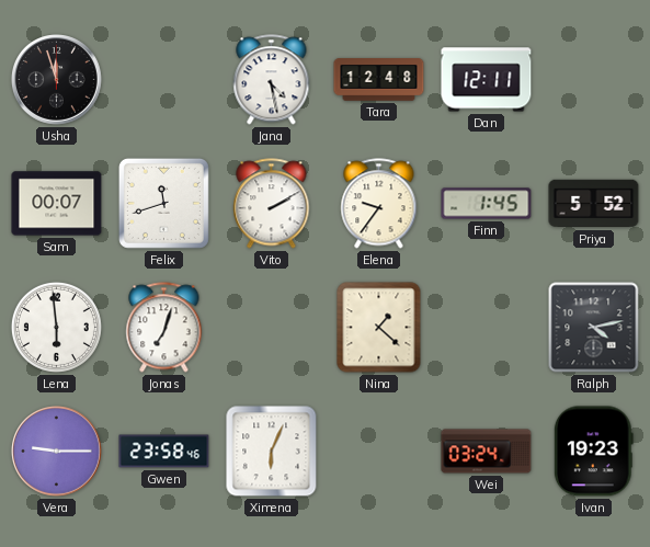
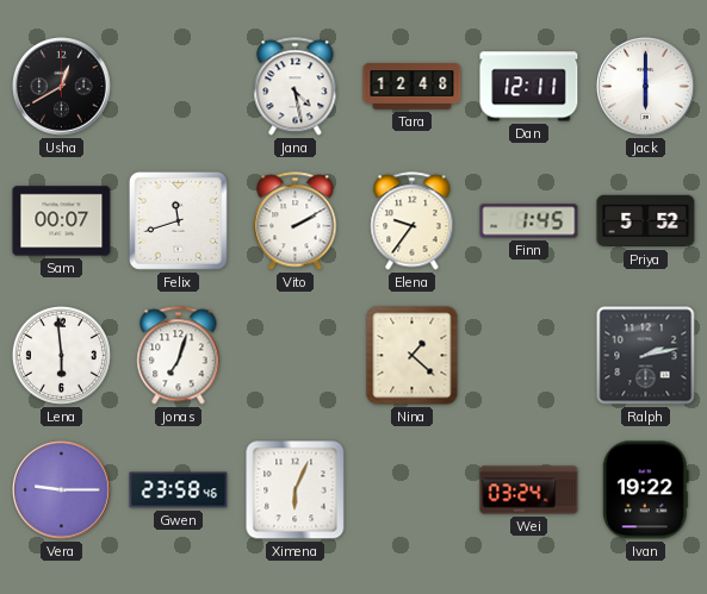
Usha: 11:57 -> 12:40 (62, 87)
Jack: none -> 6:00 (646, 87)
Ralph: 4:13 -> 2:13 (646, 356)
Ivan: 19:23 -> 19:22 (645, 490)
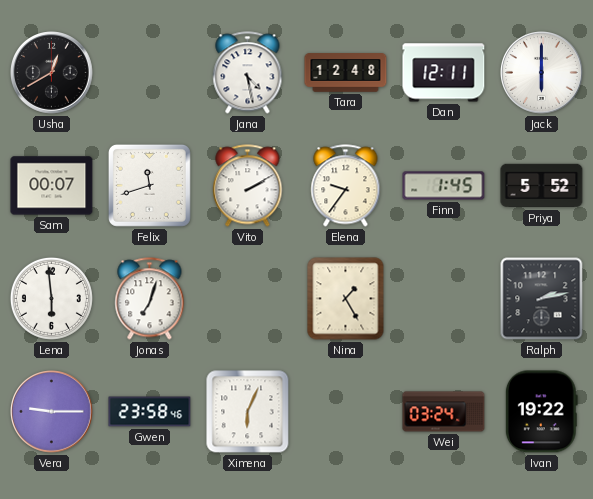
Nina: 1:22 -> 1:25 (346, 299)
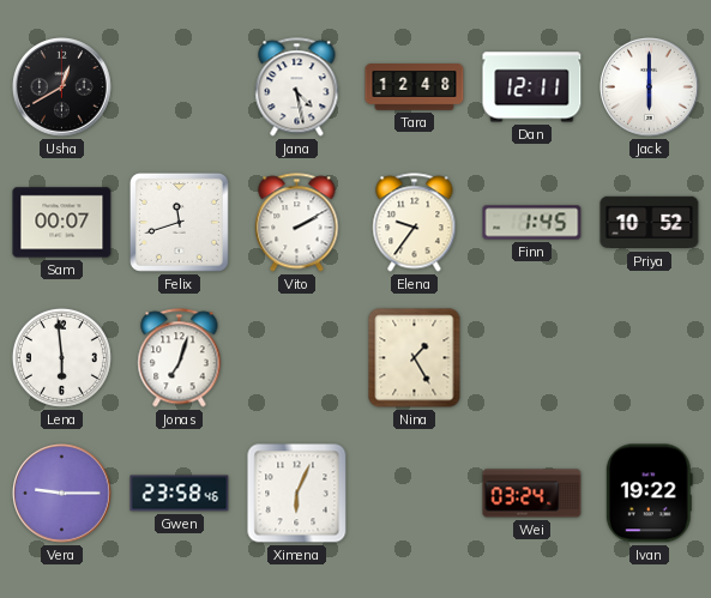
Priya: 5:52 -> 10:52 (650, 223)
Ralph: 2:13 -> none (542, 299)
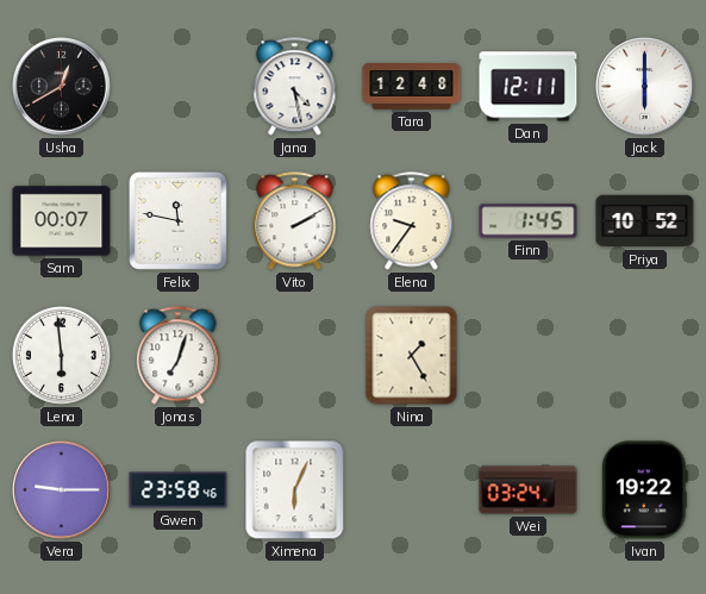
Felix: 11:42 -> 11:47 (177, 220)
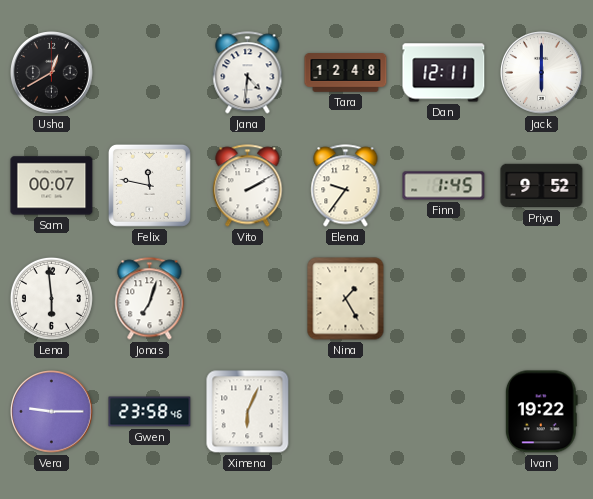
Jana: 4:28 -> 4:31 (248, 73)
Priya: 10:52 -> 9:52 (542, 186)
Wei: 03:24 -> none (529, 490)
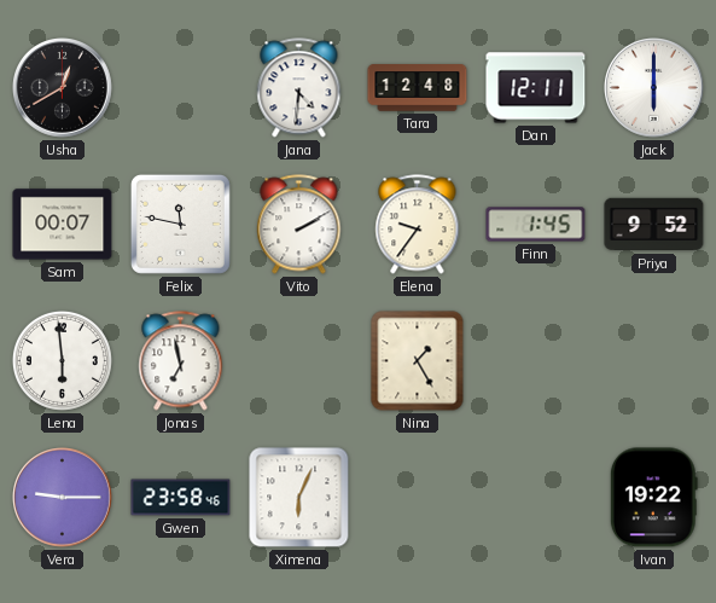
Jonas: 7:03 -> 6:58 (181, 361)
